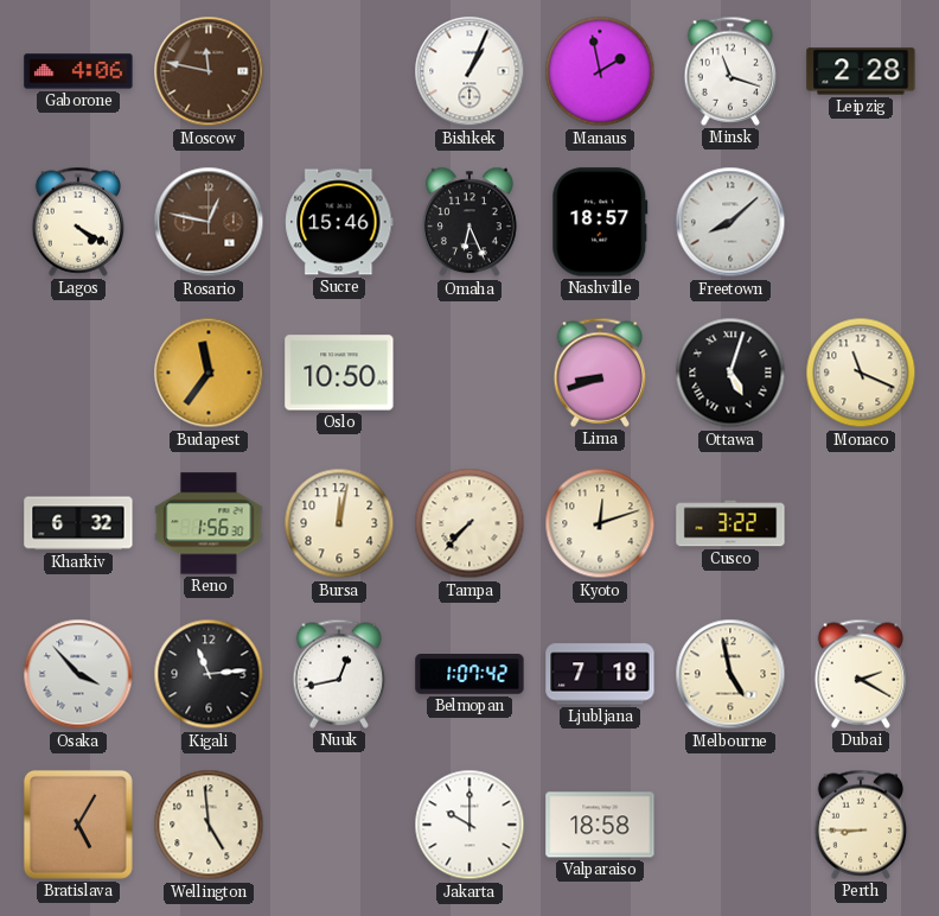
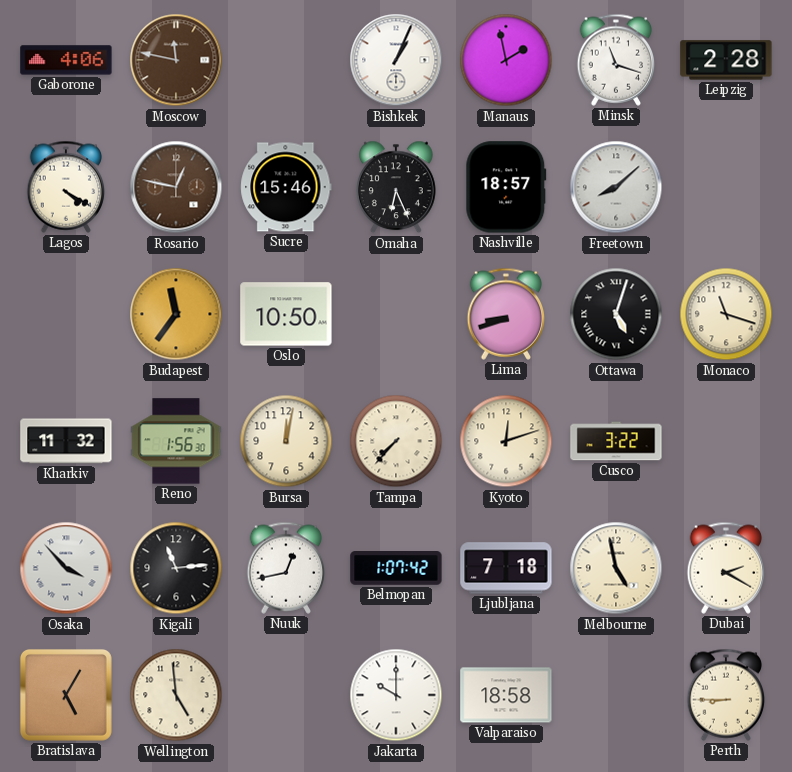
Monaco: 11:19 -> 11:18 (726, 314)
Kharkiv: 6:32 -> 11:32 (66, 441)
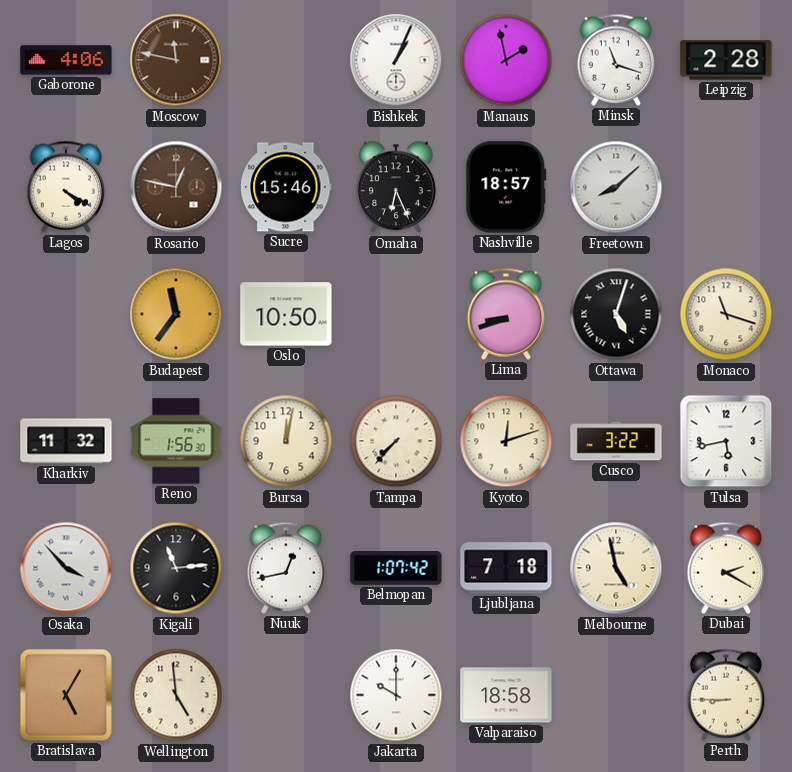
Tulsa: none -> 5:43 (726, 441)
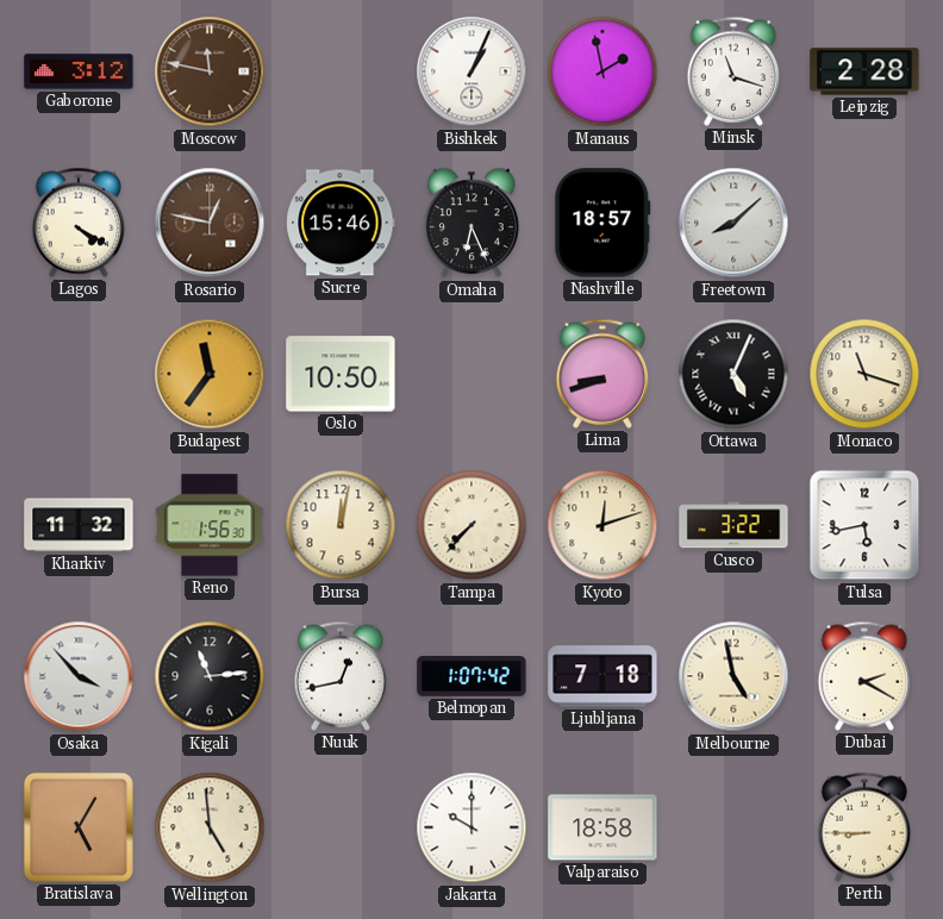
Gaborone: 4:06 -> 3:12 (79, 71)
Ottawa: 5:03 -> 5:04 (733, 374)
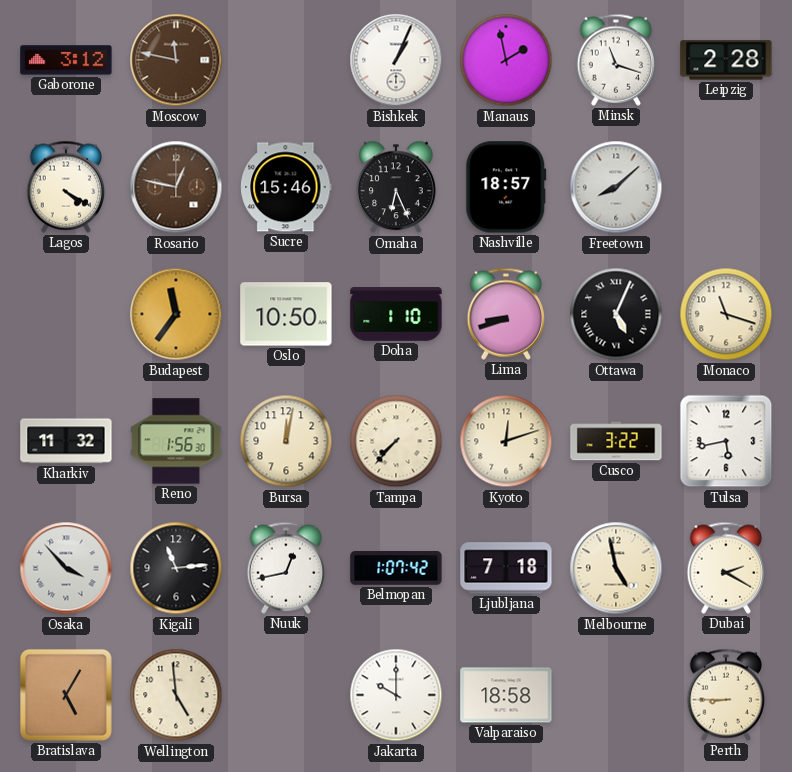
Doha: none -> 1:10 (396, 314)
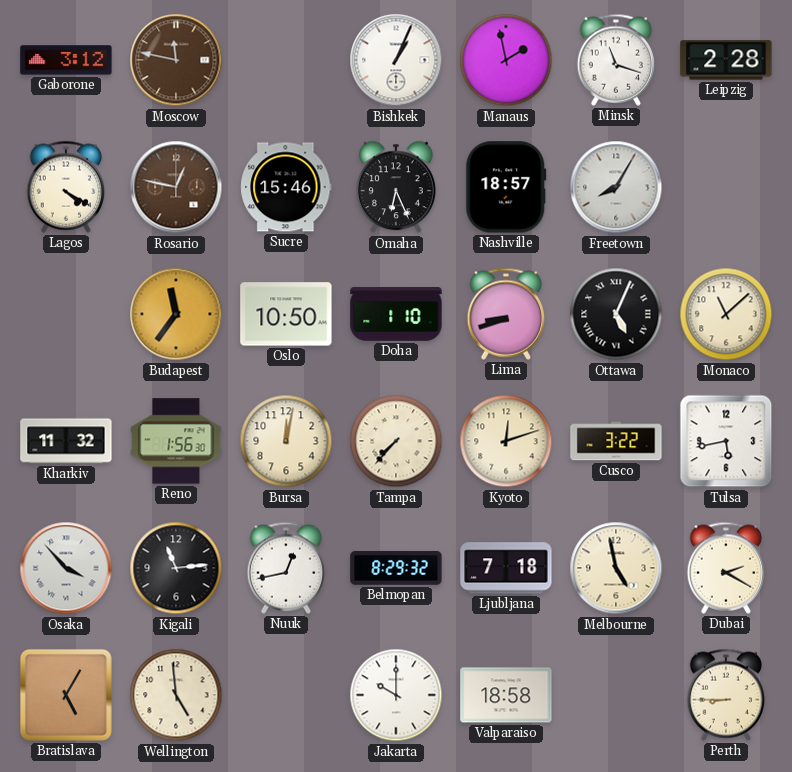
Freetown: 8:08 -> 8:05 (616, 187)
Monaco: 11:18 -> 11:08 (726, 314)
Belmopan: 1:07 -> 8:29 (396, 568)
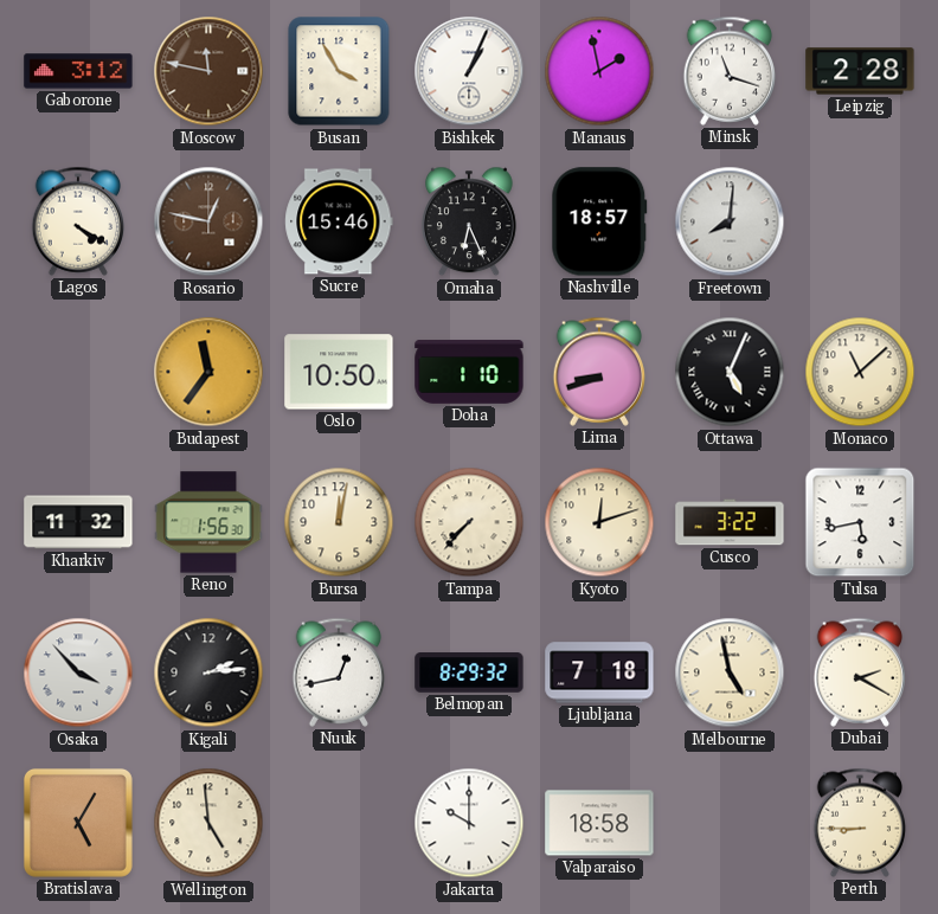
Busan: none -> 3:55 (339, 71)
Freetown: 8:05 -> 8:01 (730, 221)
Kigali: 11:14 -> 2:14 (208, 672)
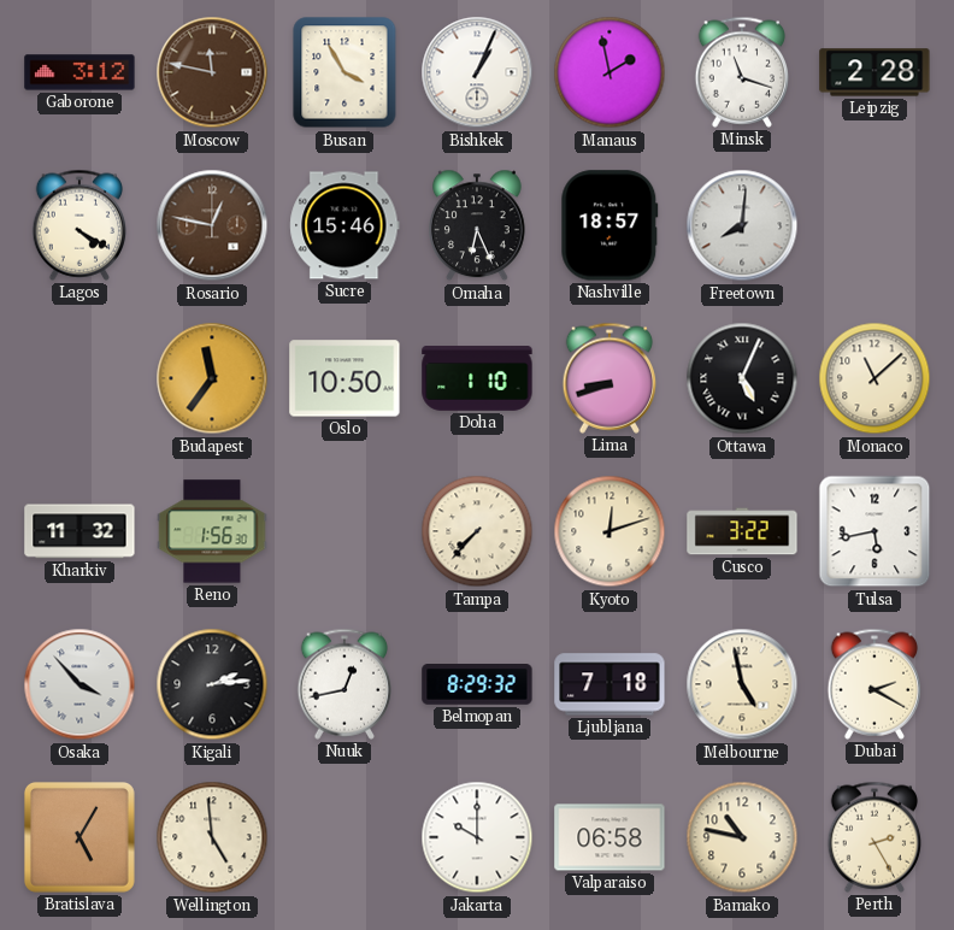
Bursa: 12:02 -> none (339, 522)
Valparaiso: 18:58 -> 06:58 (609, 837)
Bamako: none -> 10:47 (742, 837)
Perth: 8:45 -> 2:25 (874, 837)
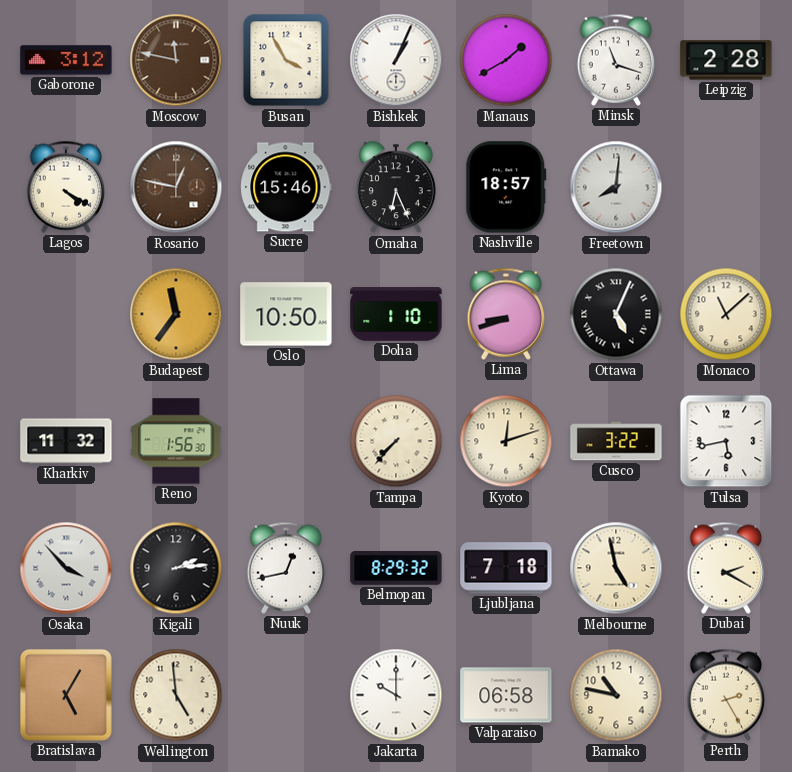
Manaus: 1:58 -> 1:40 (506, 60)
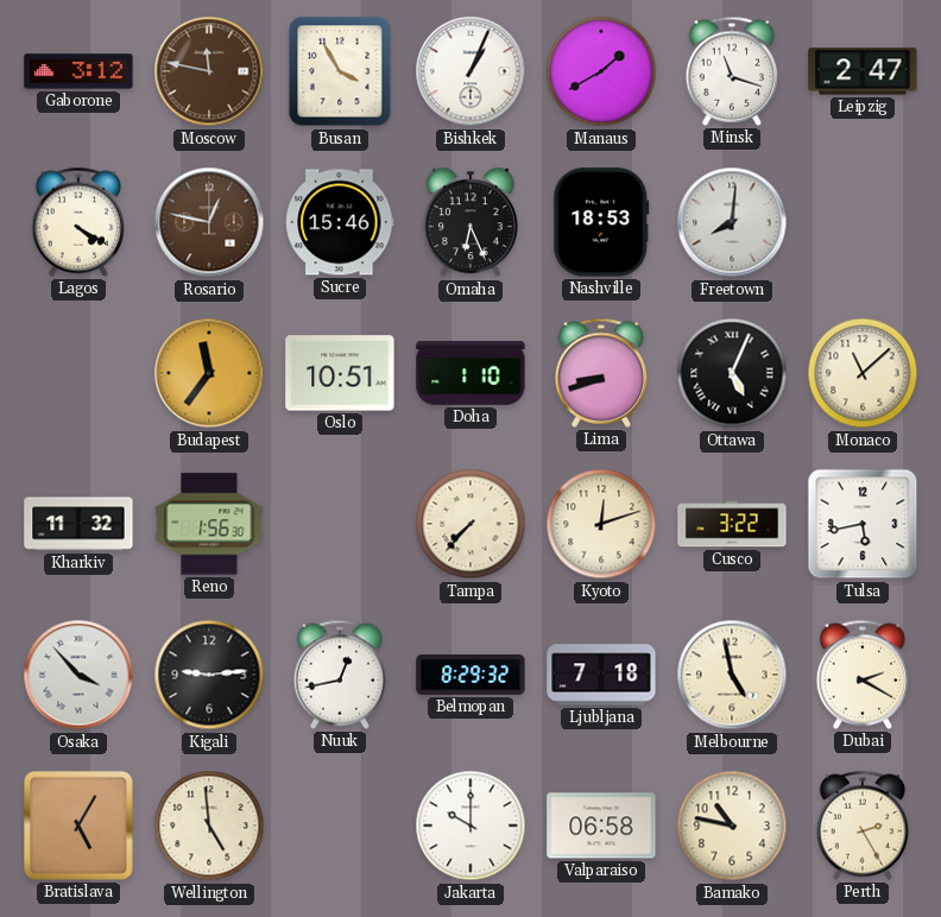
Leipzig: 2:28 -> 2:47 (863, 71)
Nashville: 18:57 -> 18:53 (601, 222)
Oslo: 10:50 -> 10:51 (340, 373)
Kigali: 2:14 -> 9:14 (209, 675)
